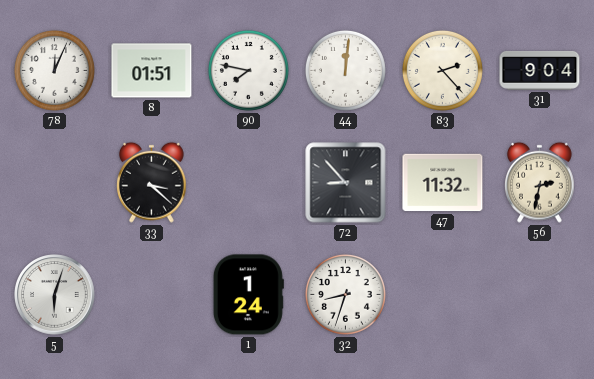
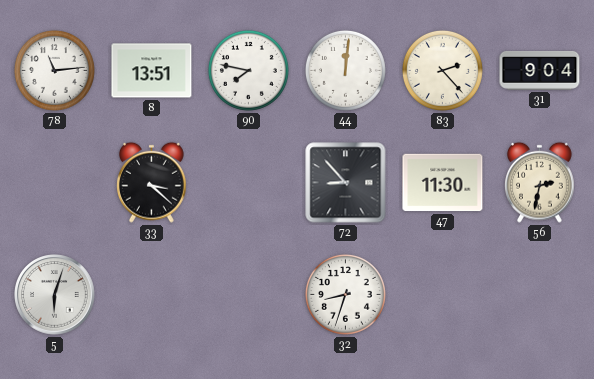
78: 12:04 -> 11:14 (54, 70)
8: 01:51 -> 13:51 (152, 71)
47: 11:32 -> 11:30 (443, 183)
1: 1:24 -> none (248, 295)
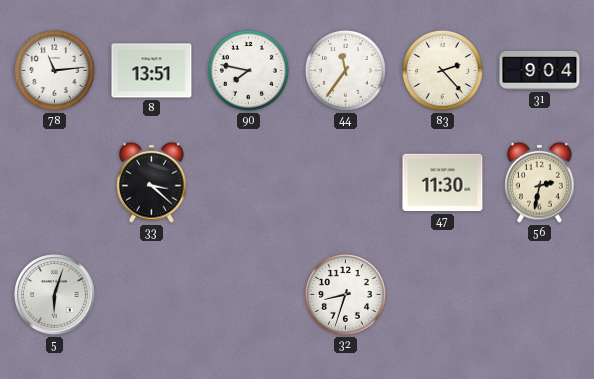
44: 12:01 -> 11:36 (345, 70)
72: 8:53 -> none (346, 183)
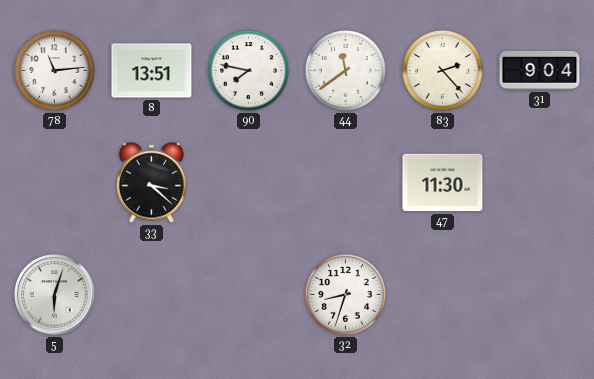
44: 11:36 -> 11:39 (345, 70)
56: 2:32 -> none (540, 182)
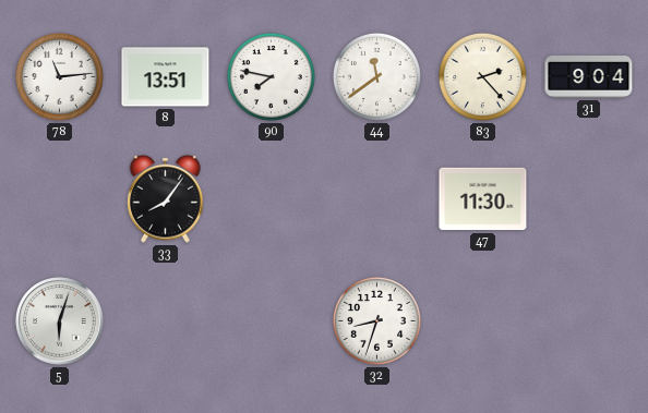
33: 3:22 -> 8:06 (166, 198)
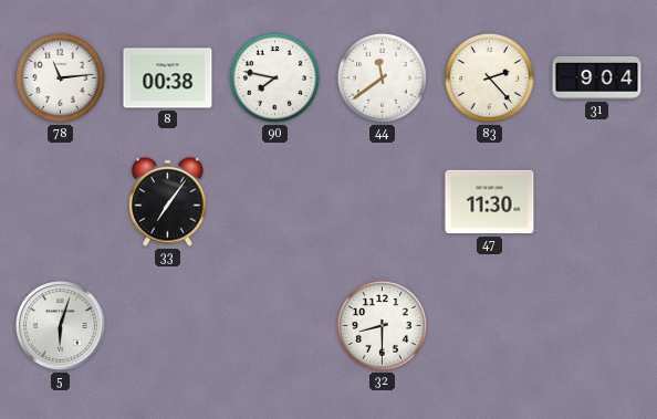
8: 13:51 -> 00:38 (168, 78)
33: 8:06 -> 7:06 (168, 201)
32: 8:33 -> 8:30 (382, 325)
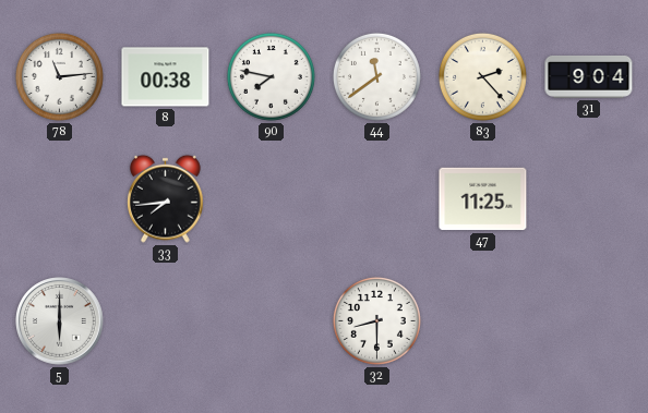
33: 7:06 -> 7:44 (166, 198)
47: 11:30 -> 11:25 (483, 199)
5: 6:03 -> 6:00 (60, 321)
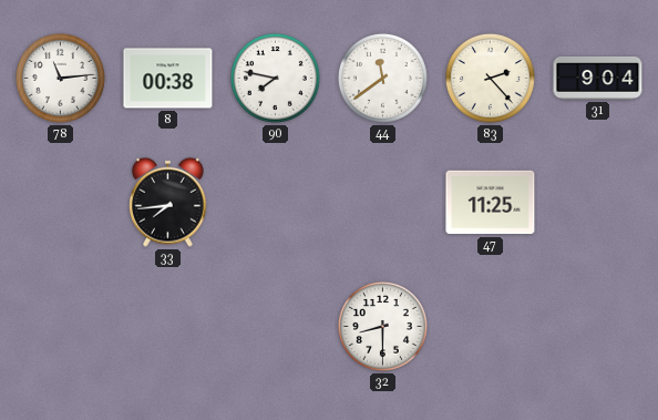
5: 6:00 -> none (60, 321)
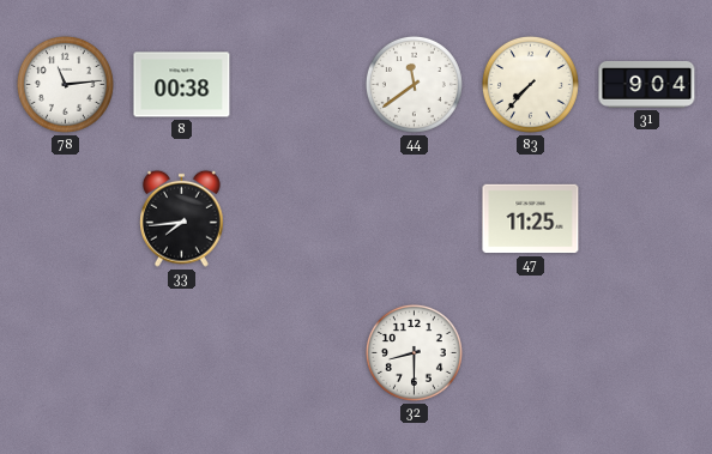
90: 7:47 -> none (275, 78)
83: 2:23 -> 7:37 (530, 84)
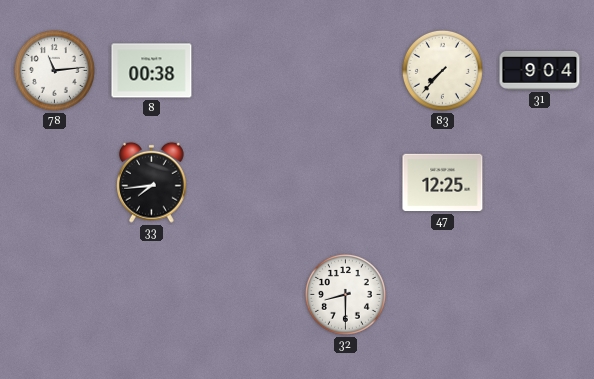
44: 11:39 -> none (414, 84)
47: 11:25 -> 12:25 (443, 183)
